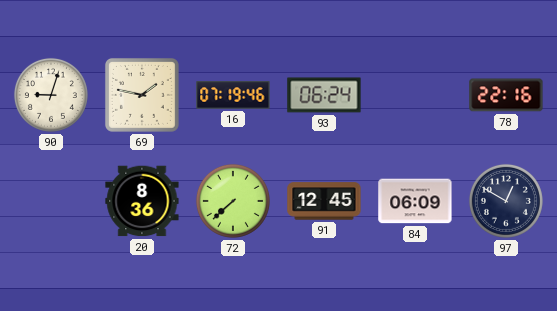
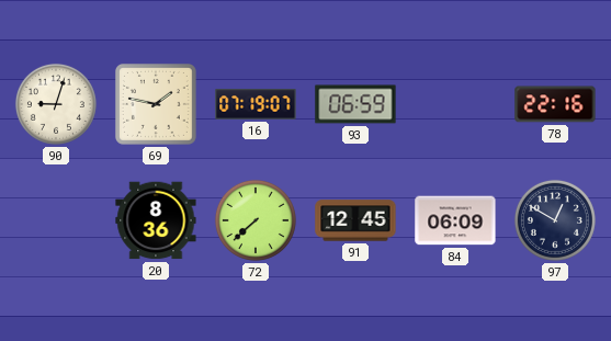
16: 07:19:46 -> 07:19:07 (256, 104)
93: 06:24 -> 06:59 (355, 104)
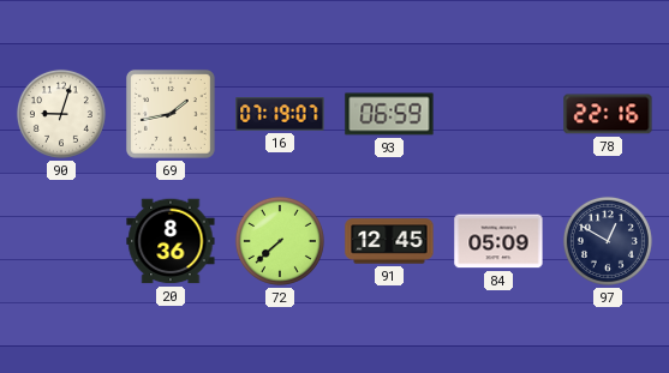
69: 1:47 -> 1:43 (171, 114)
84: 06:09 -> 05:09 (498, 241)
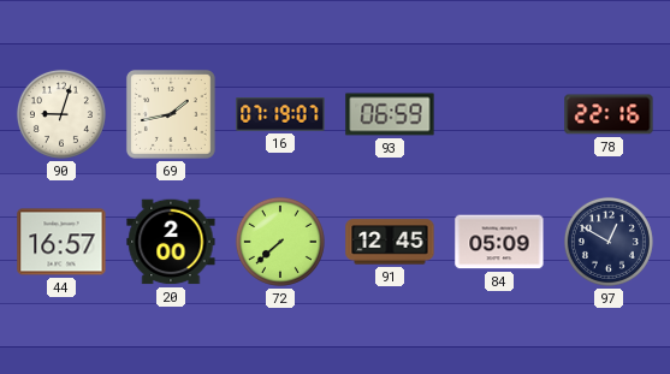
44: none -> 16:57 (61, 242)
20: 8:36 -> 2:00 (171, 242)
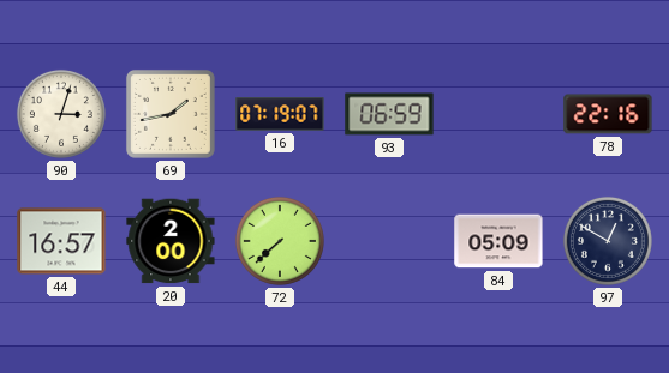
90: 9:03 -> 3:03 (61, 114)
91: 12:45 -> none (390, 242)
